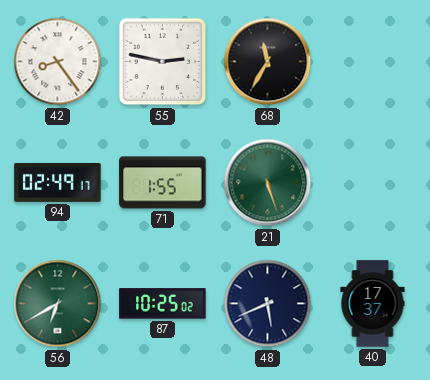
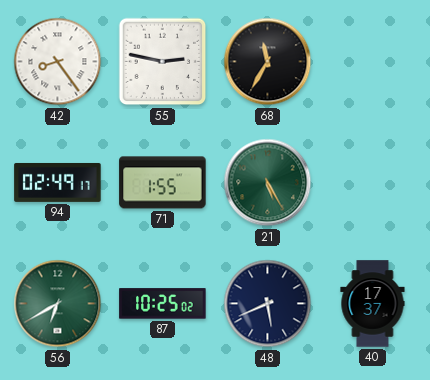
21: 5:27 -> 5:25 (268, 183)
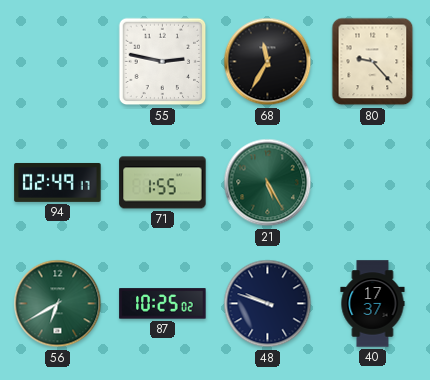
42: 8:24 -> none (58, 62)
80: none -> 9:23 (373, 62)
48: 5:41 -> 9:48 (268, 304)
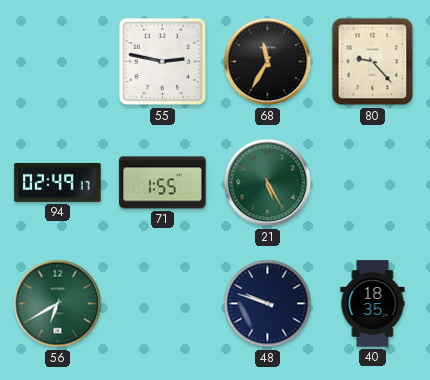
87: 10:25 -> none (163, 304)
40: 17:37 -> 18:35 (373, 304)
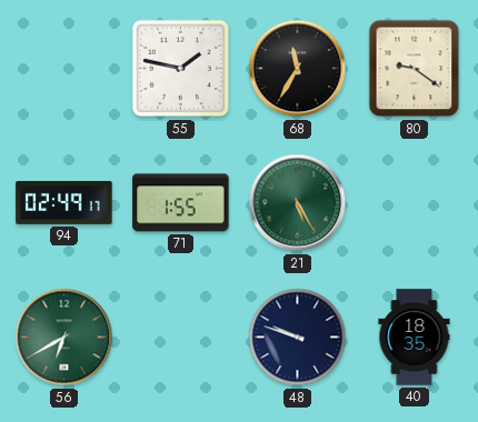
55: 2:47 -> 1:47 (181, 69)
80: 9:23 -> 9:21 (415, 69)
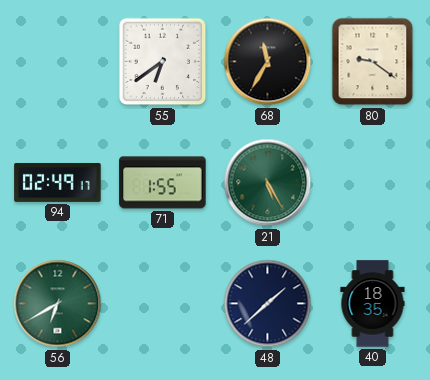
55: 1:47 -> 6:39 (163, 62)
48: 9:48 -> 1:38 (268, 304)
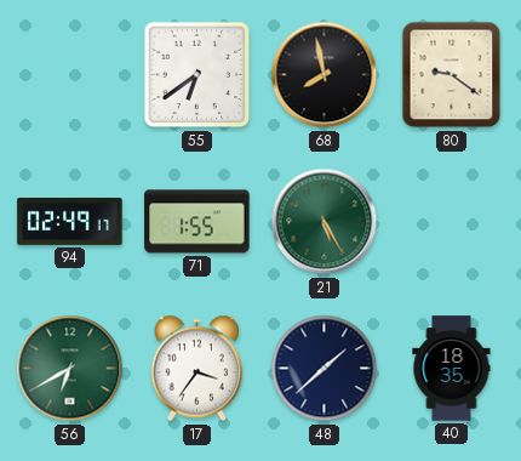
68: 11:35 -> 7:58 (325, 75)
17: none -> 3:36 (196, 369)
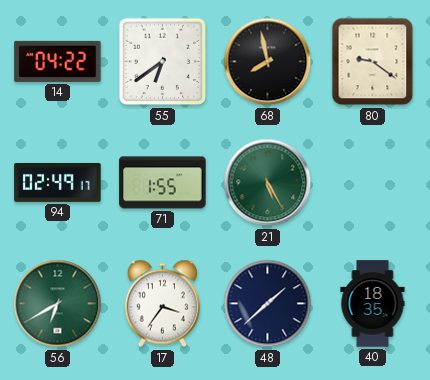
14: none -> 04:22 (58, 61)
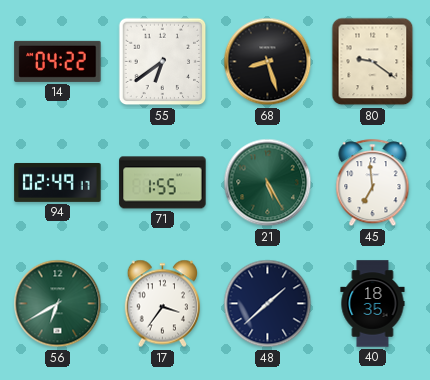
68: 7:58 -> 8:27 (268, 62)
45: none -> 6:59 (373, 183)
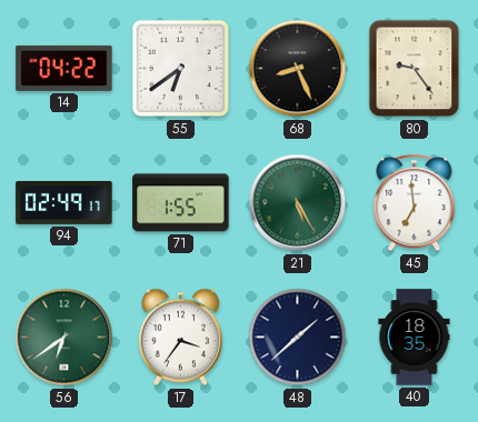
68: 8:27 -> 8:26 (298, 69)
80: 9:21 -> 9:24 (415, 69)
56: 6:40 -> 6:39 (64, 338)
